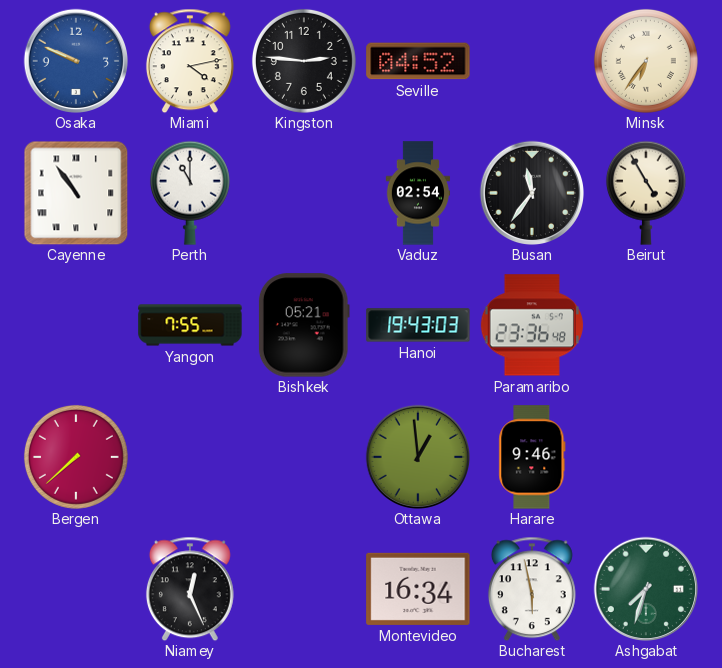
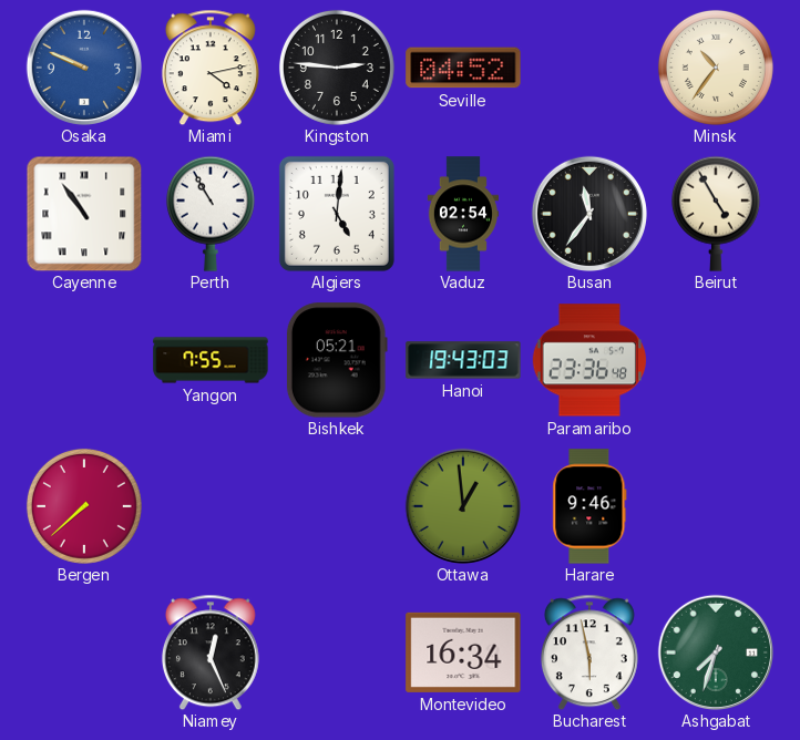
Minsk: 6:36 -> 10:36 (716, 68)
Perth: 11:00 -> 10:55 (211, 214)
Algiers: none -> 5:01 (337, 214)
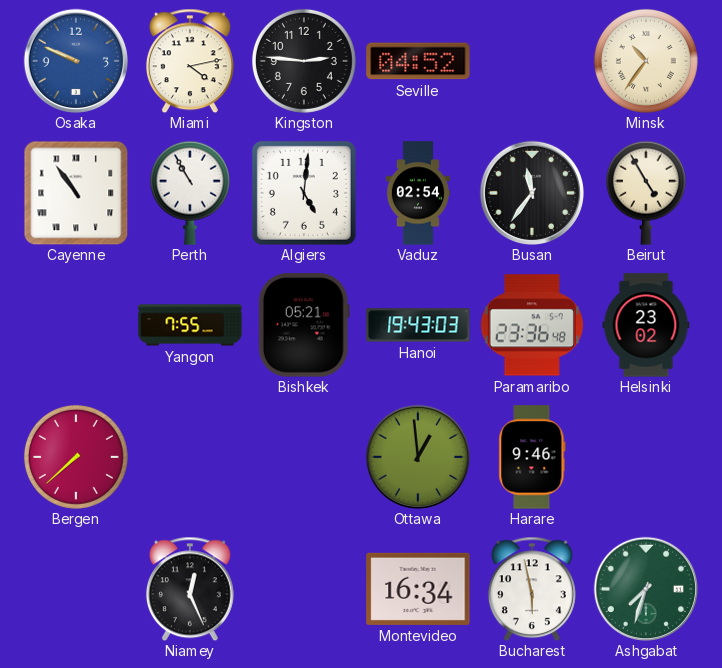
Helsinki: none -> 23:02 (646, 325)
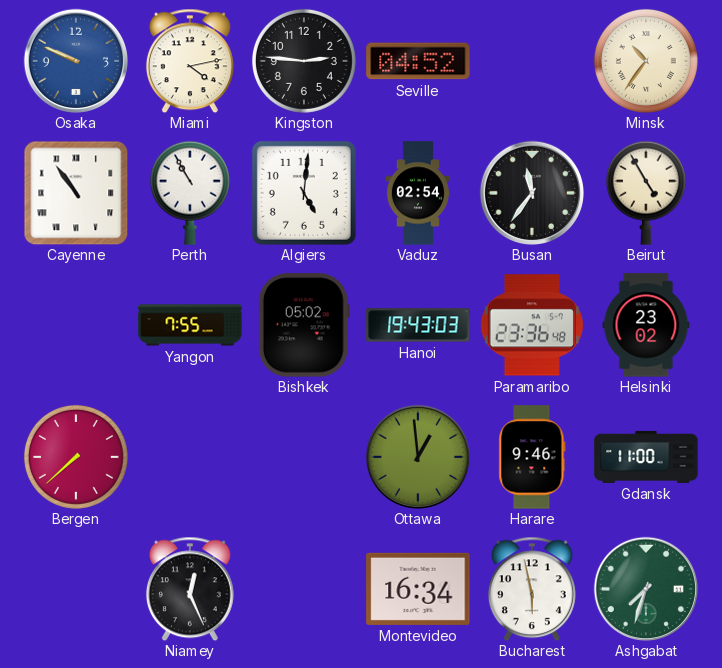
Bishkek: 05:21 -> 05:02 (304, 325)
Gdansk: none -> 11:00 (646, 457)
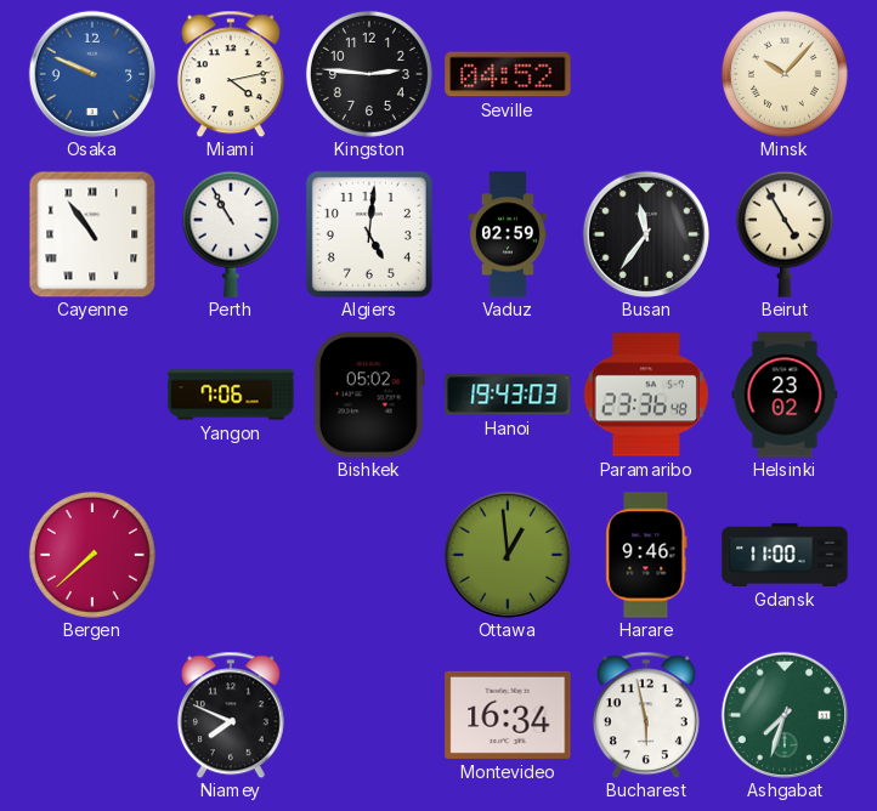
Minsk: 10:36 -> 10:07 (785, 74)
Vaduz: 02:54 -> 02:59 (507, 234)
Yangon: 7:55 -> 7:06 (231, 395)
Niamey: 12:26 -> 7:49 (231, 715)
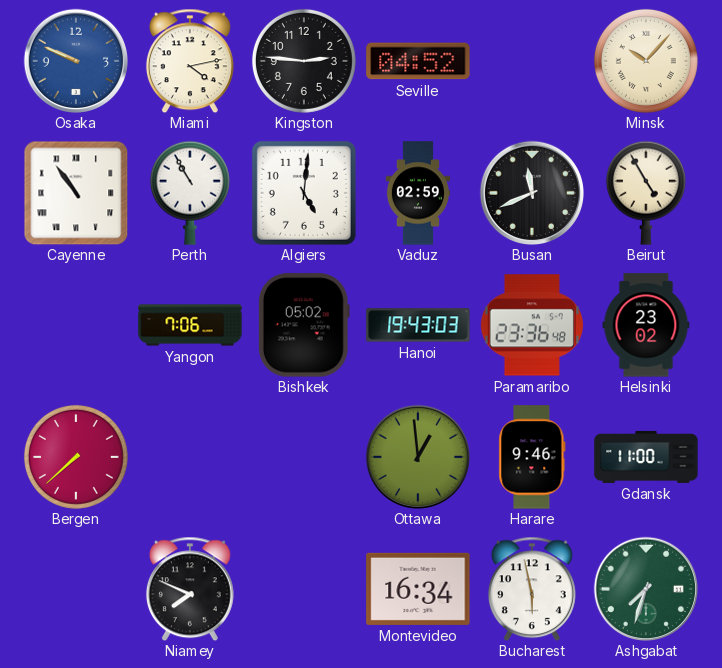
Busan: 11:36 -> 11:41 (531, 192)
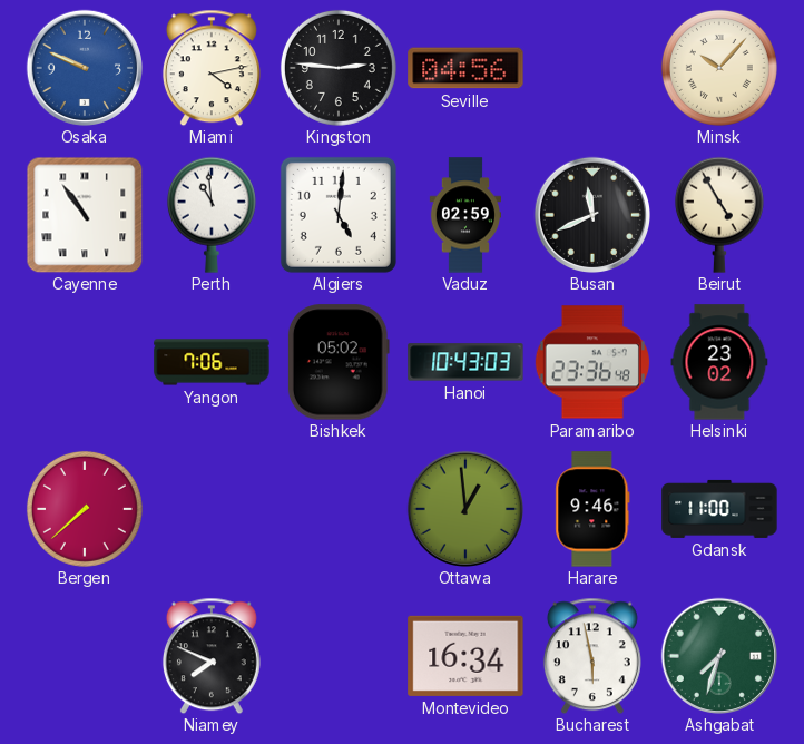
Seville: 04:52 -> 04:56 (465, 68)
Perth: 10:55 -> 10:59 (212, 215)
Hanoi: 19:43 -> 10:43 (465, 362)
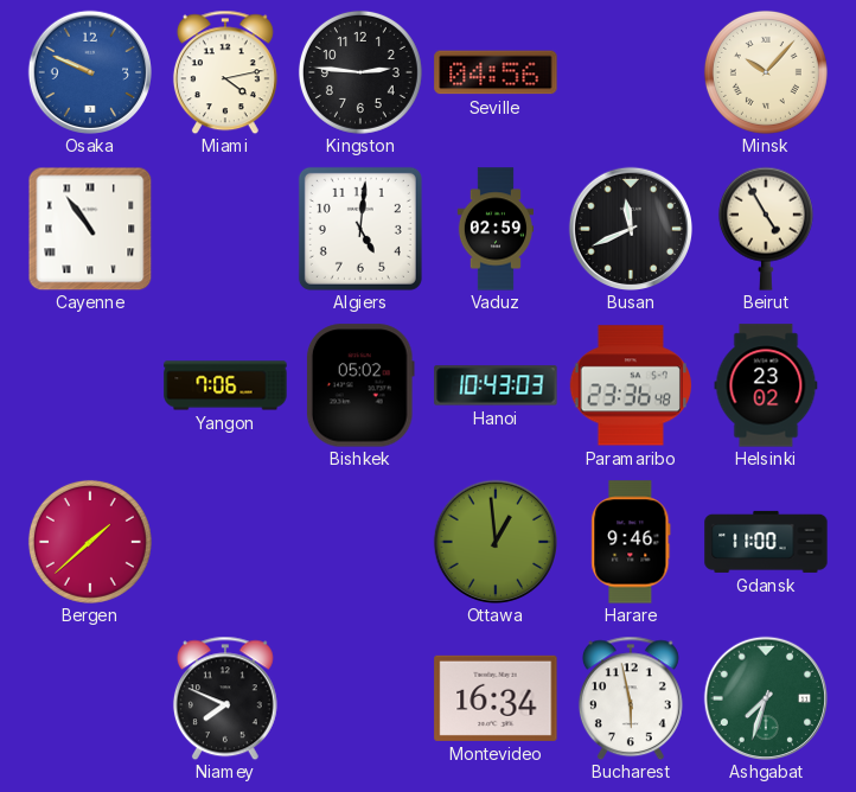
Perth: 10:59 -> none (212, 215)
Bergen: 7:38 -> 1:38 (90, 542)
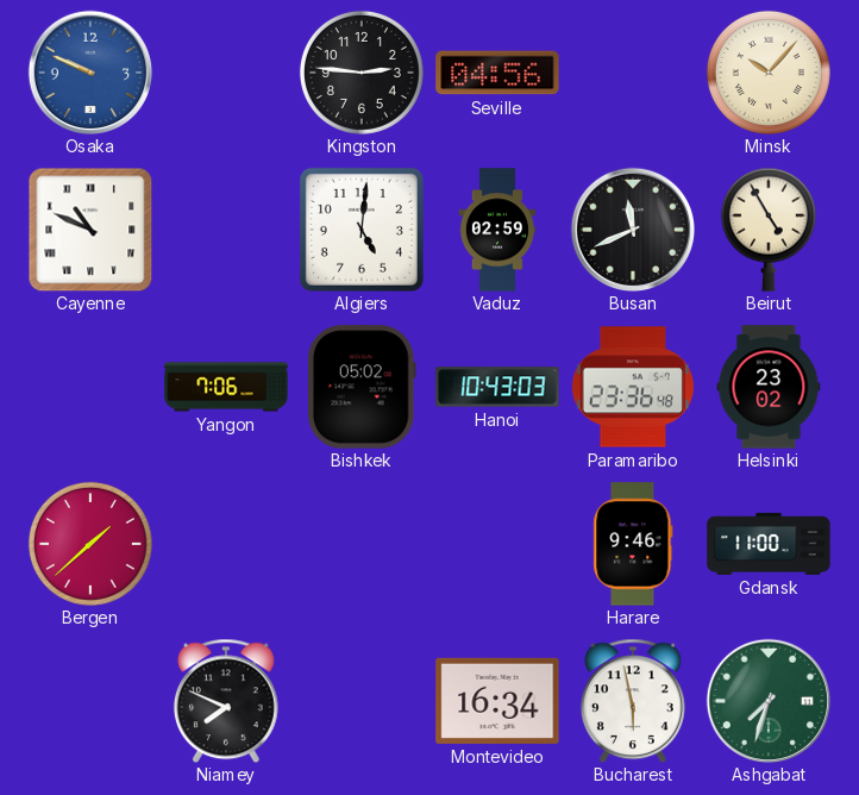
Miami: 4:13 -> none (225, 72)
Cayenne: 10:54 -> 10:49 (90, 230)
Ottawa: 12:59 -> none (494, 541)
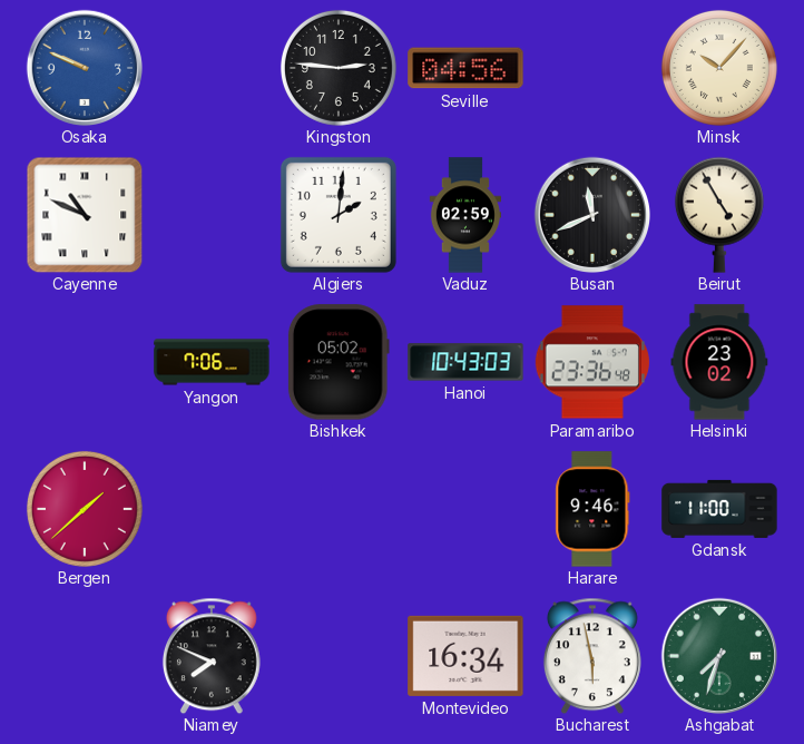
Algiers: 5:01 -> 2:01 (339, 215)
